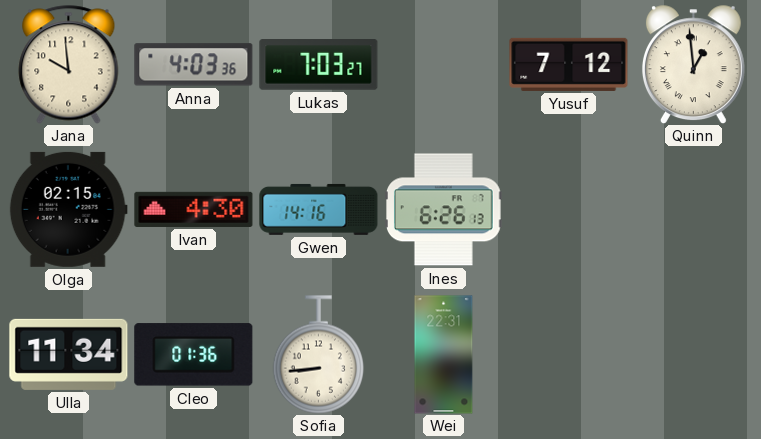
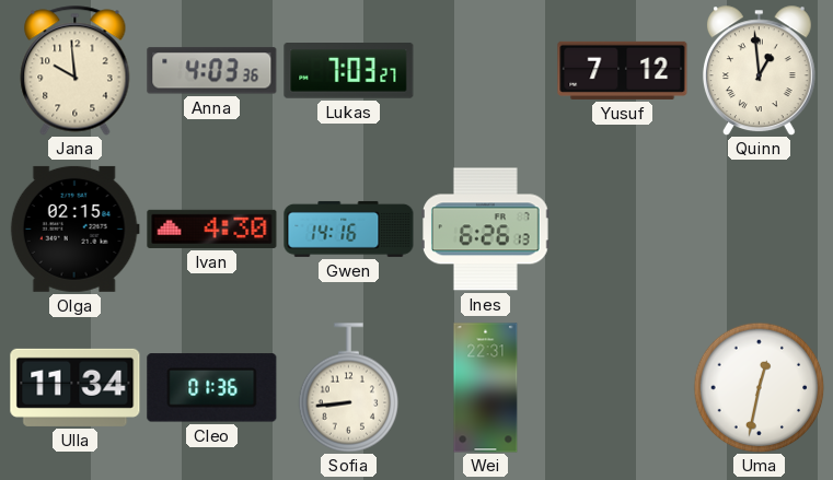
Uma: none -> 12:32 (759, 387)
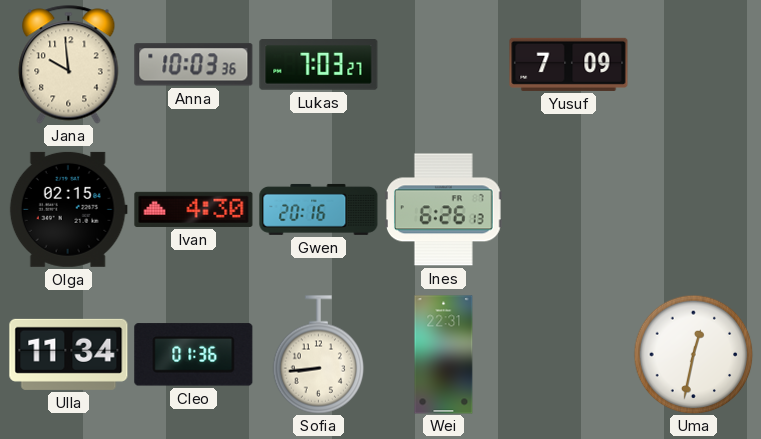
Anna: 4:03 -> 10:03 (194, 65)
Yusuf: 7:12 -> 7:09 (569, 64)
Quinn: 12:59 -> none (759, 71)
Gwen: 14:16 -> 20:16 (319, 209)
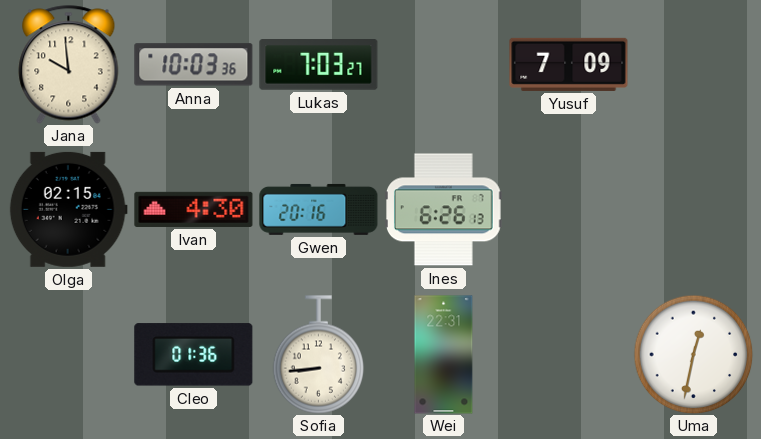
Ulla: 11:34 -> none (69, 354)
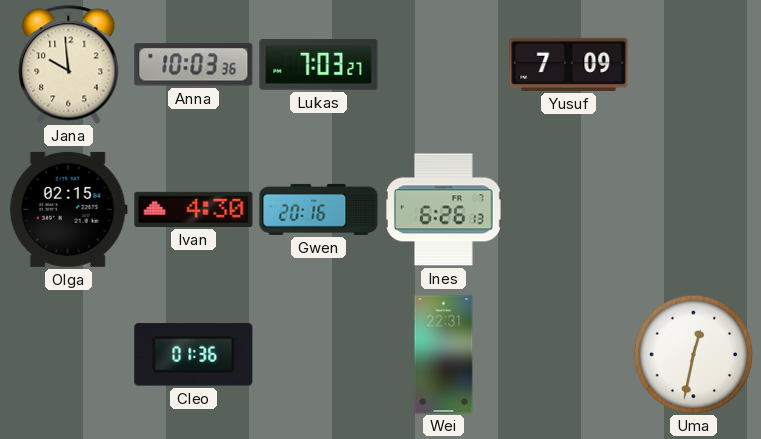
Sofia: 8:44 -> none (319, 355)
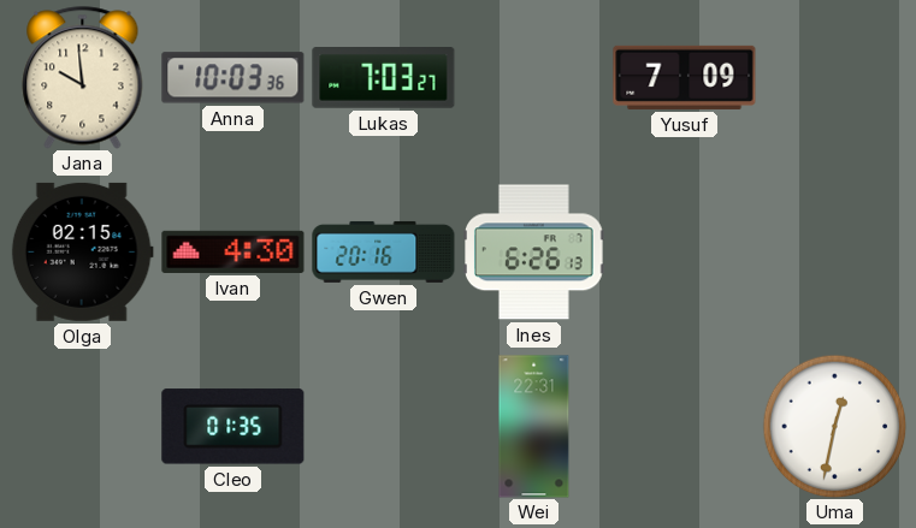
Cleo: 01:36 -> 01:35 (234, 427)
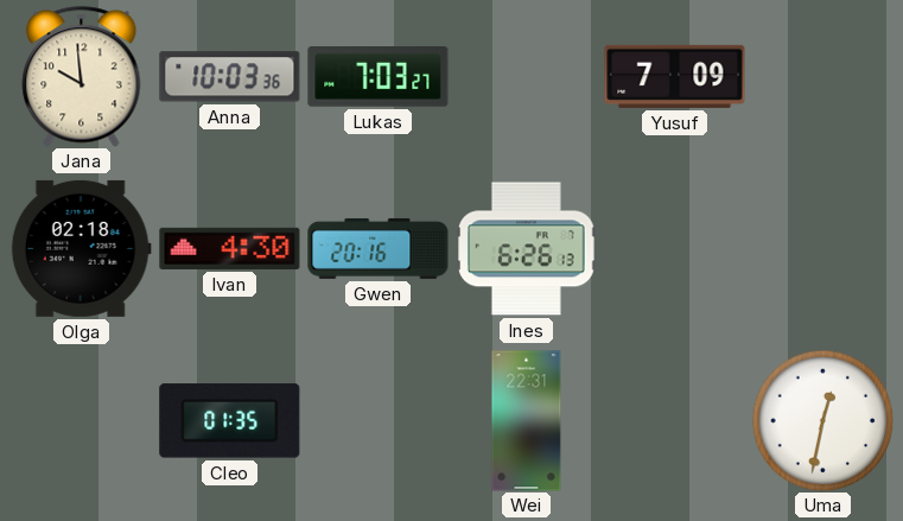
Olga: 02:15 -> 02:18 (81, 248)
